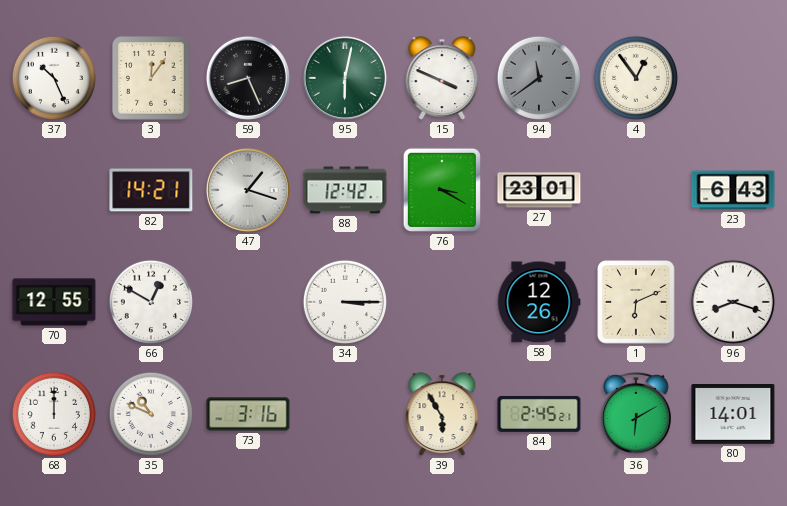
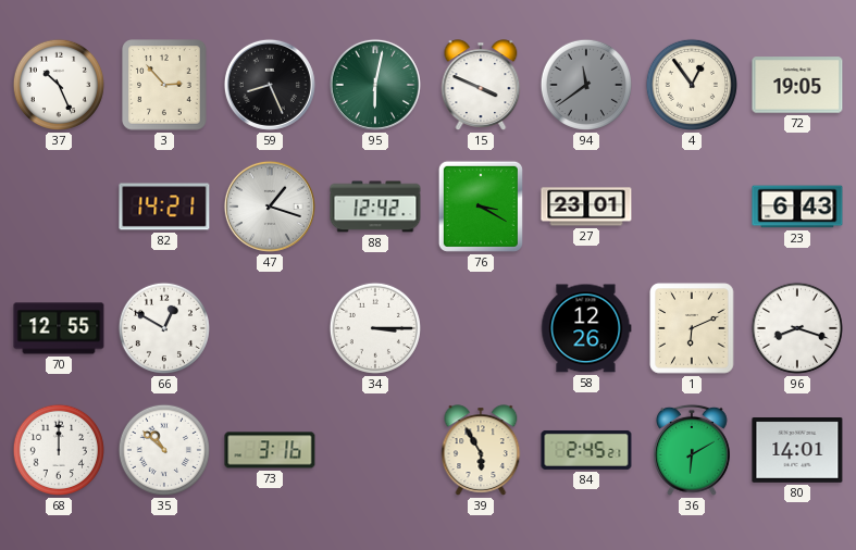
3: 12:06 -> 2:53 (164, 85)
72: none -> 19:05 (797, 85)
35: 10:49 -> 10:52 (164, 450)
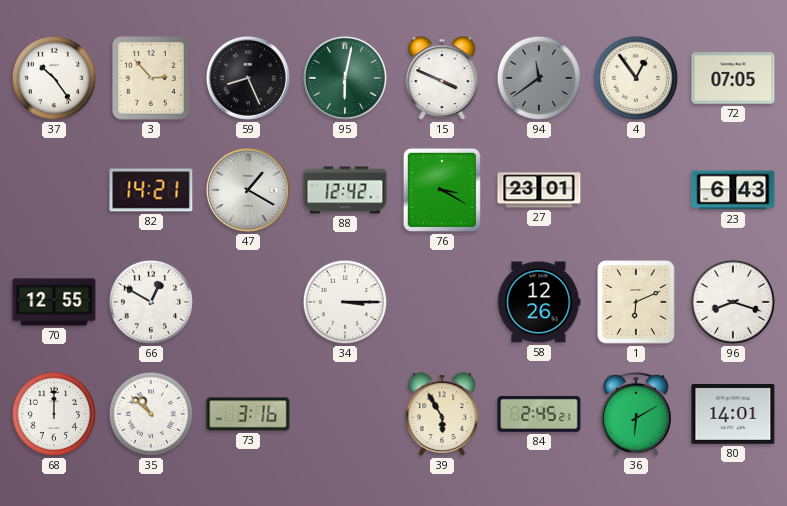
37: 10:26 -> 10:24 (54, 78)
72: 19:05 -> 07:05 (733, 78)
47: 1:18 -> 1:20 (248, 190)
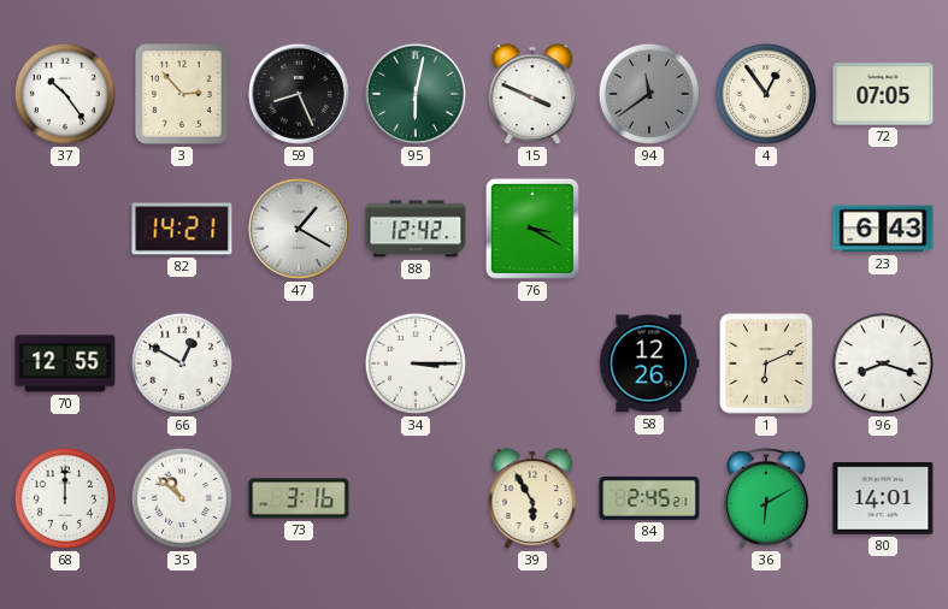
27: 23:01 -> none (539, 190)
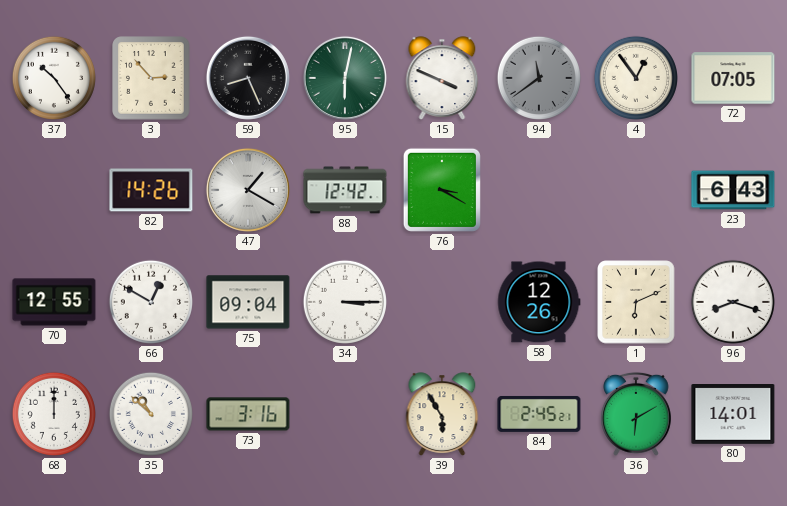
82: 14:21 -> 14:26 (151, 190)
75: none -> 09:04 (248, 302)
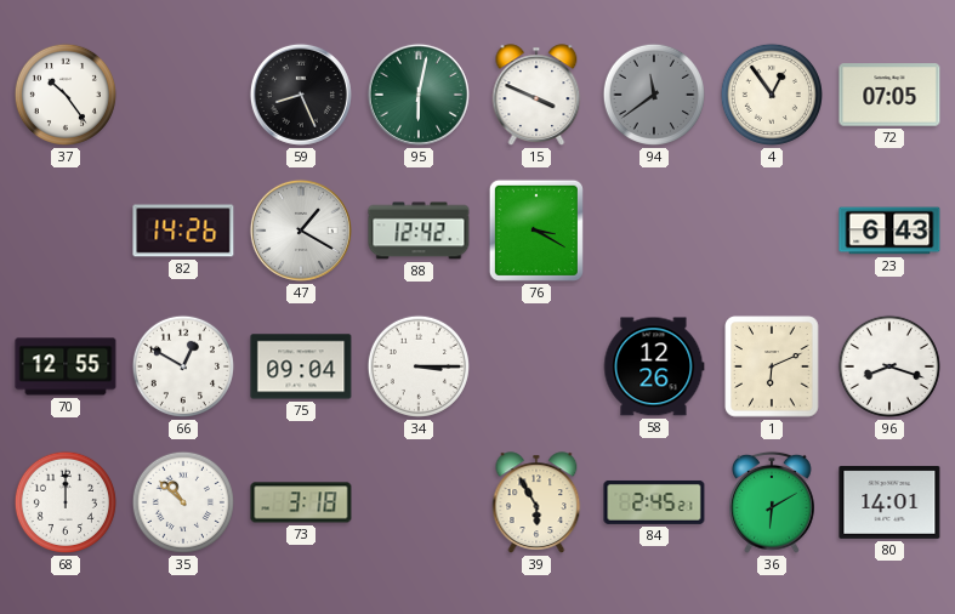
3: 2:53 -> none (151, 78)
73: 3:16 -> 3:18 (301, 502)
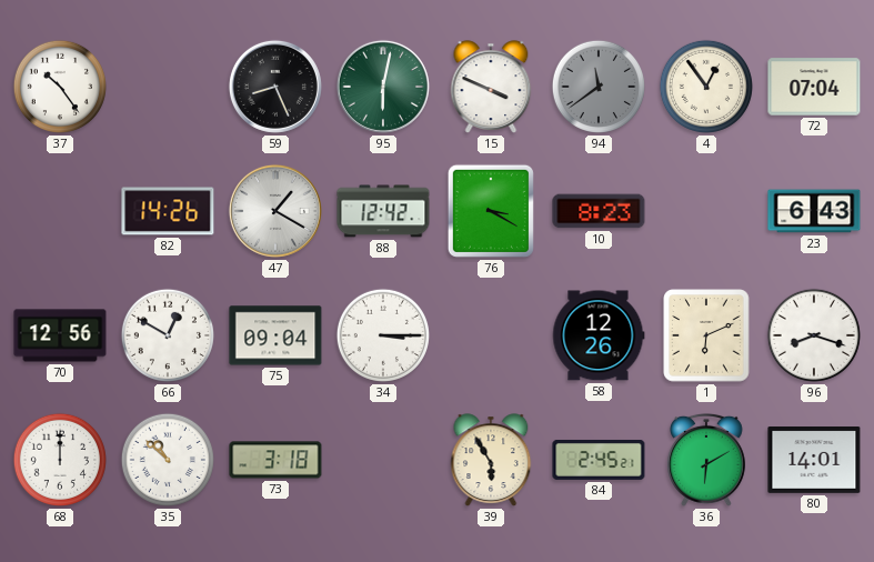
72: 07:05 -> 07:04 (814, 87)
10: none -> 8:23 (599, 211)
70: 12:55 -> 12:56 (60, 335)
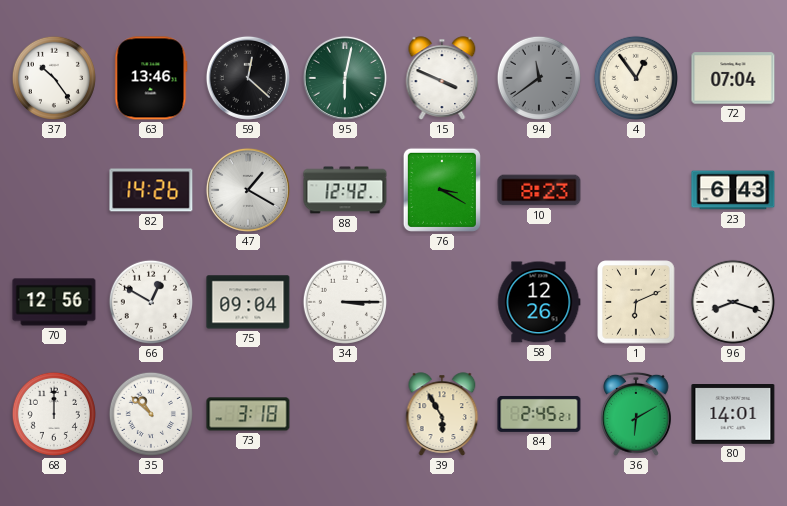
63: none -> 13:46 (151, 78)
59: 8:26 -> 12:22 (248, 78)
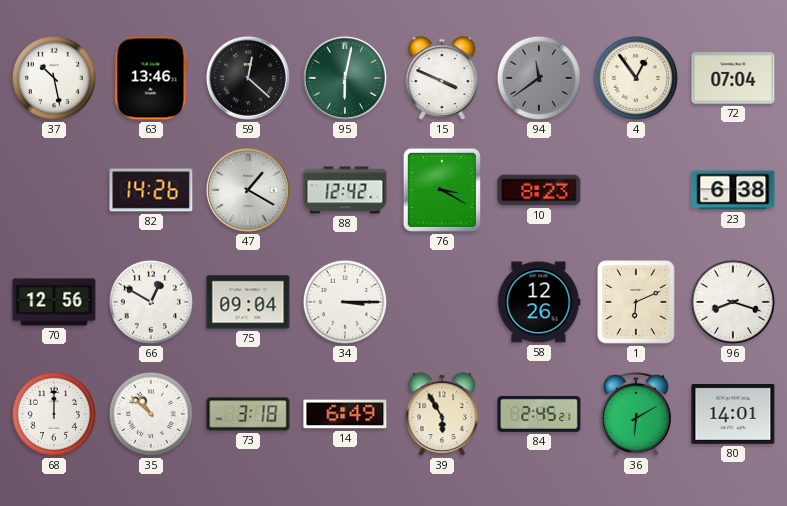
37: 10:24 -> 10:28 (54, 78)
23: 6:43 -> 6:38 (733, 190)
14: none -> 6:49 (345, 414)
